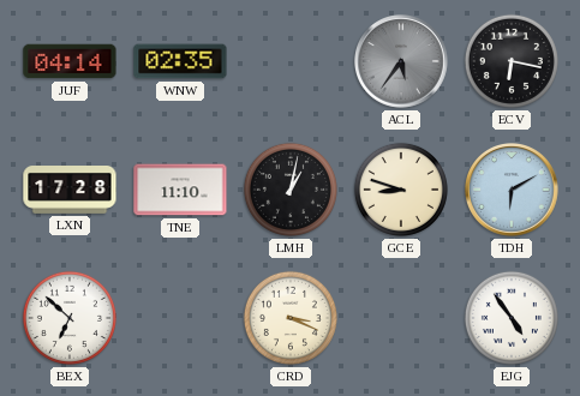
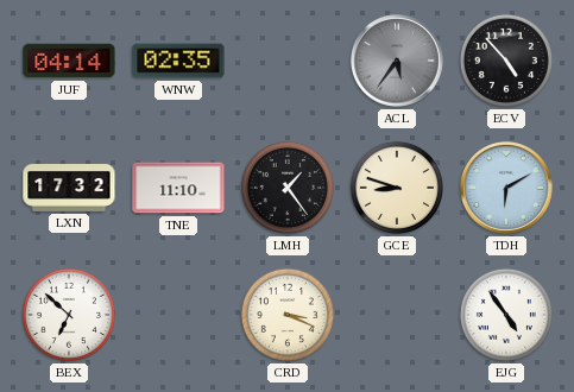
ECV: 6:17 -> 4:53 (506, 61)
LXN: 17:28 -> 17:32 (69, 189)
LMH: 1:02 -> 1:24 (288, 188)
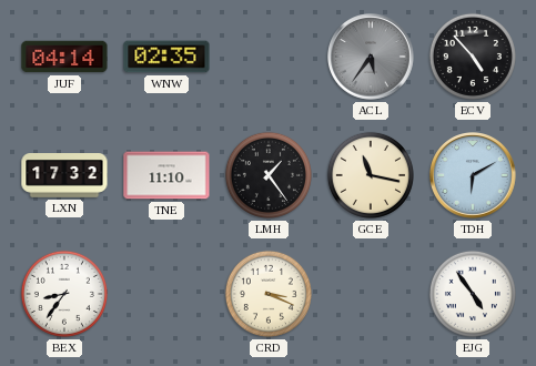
GCE: 8:48 -> 11:17 (371, 175)
BEX: 6:52 -> 8:36 (64, 294)
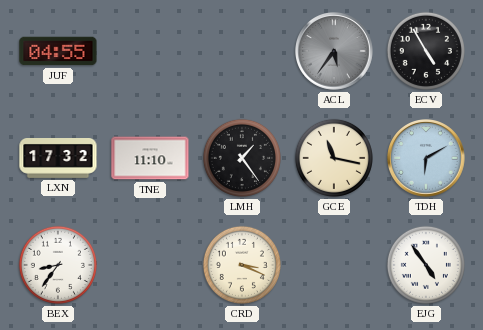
JUF: 04:14 -> 04:55 (58, 51)
WNW: 02:35 -> none (166, 57)
ECV: 4:53 -> 4:55 (426, 51)
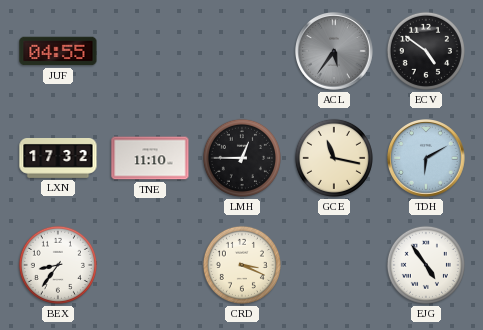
ECV: 4:55 -> 4:51 (426, 51)
LMH: 1:24 -> 12:45 (242, 158)
